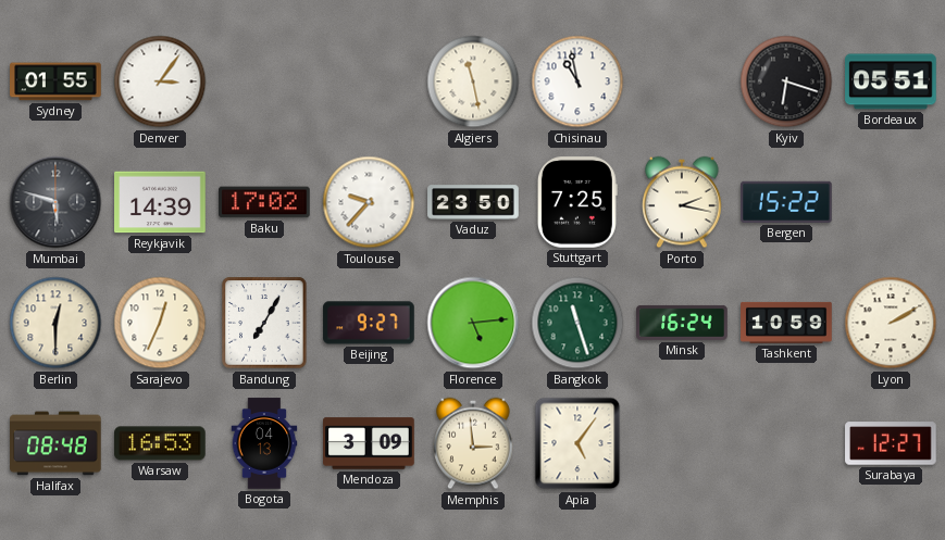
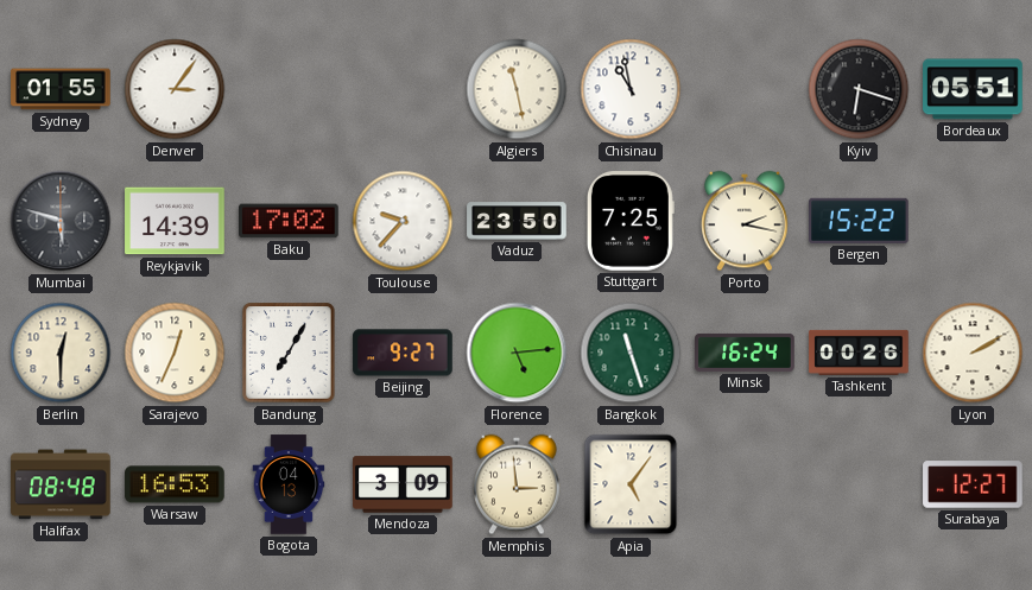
Tashkent: 10:59 -> 00:26 (859, 353)
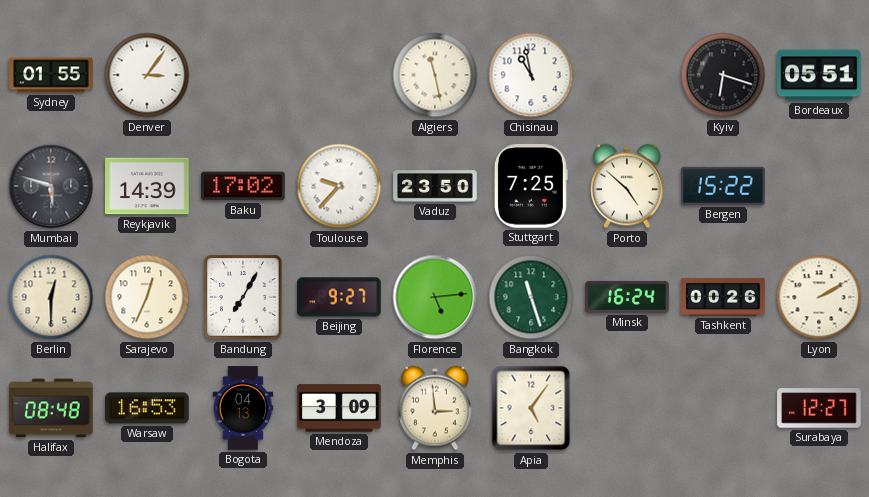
Porto: 2:17 -> 4:52 (628, 186)
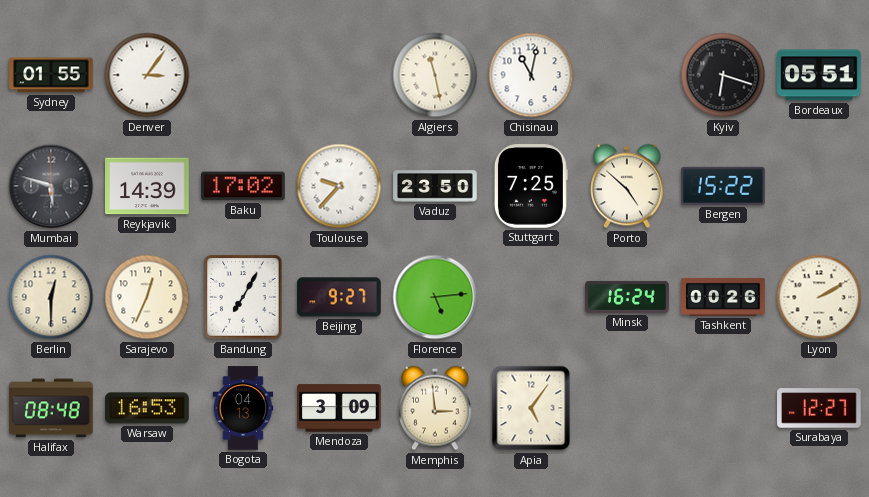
Chisinau: 10:58 -> 11:02 (531, 75)
Bangkok: 11:27 -> none (531, 297)
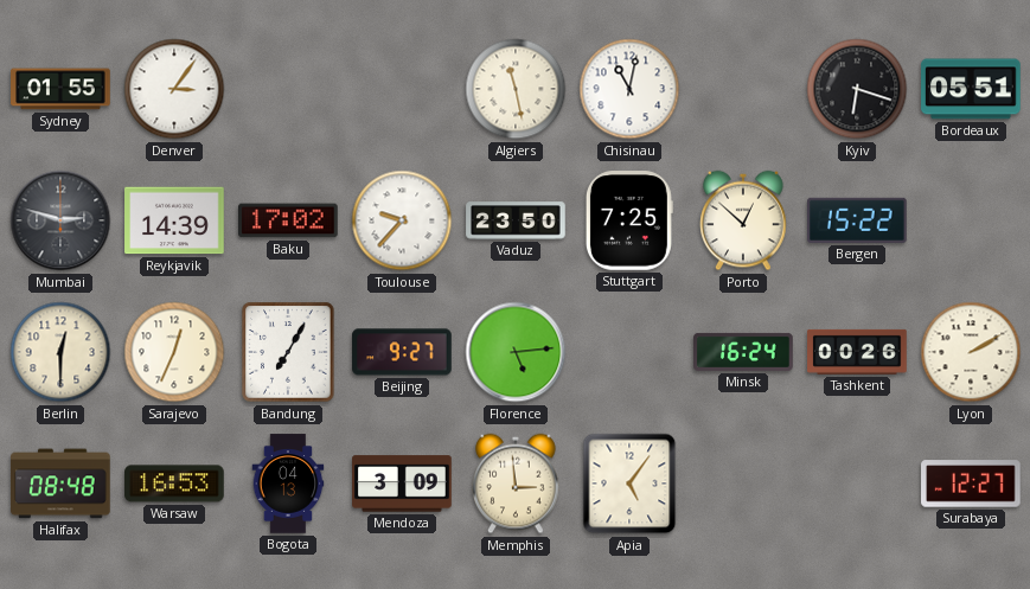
Mumbai: 5:48 -> 2:48 (60, 220)
Porto: 4:52 -> 12:52 (744, 220)
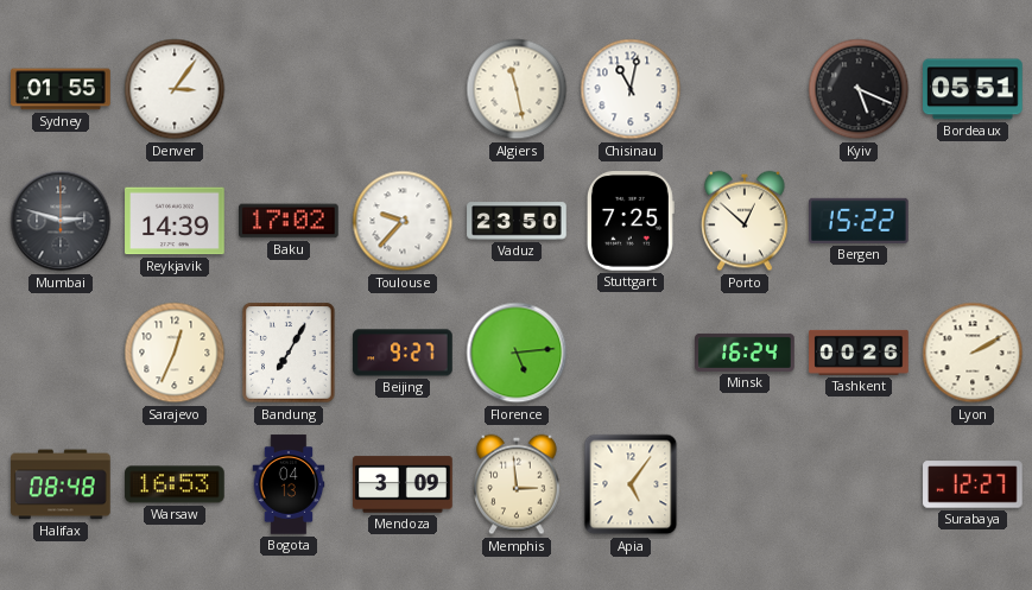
Kyiv: 6:18 -> 5:19 (859, 89)
Berlin: 12:30 -> none (60, 352)
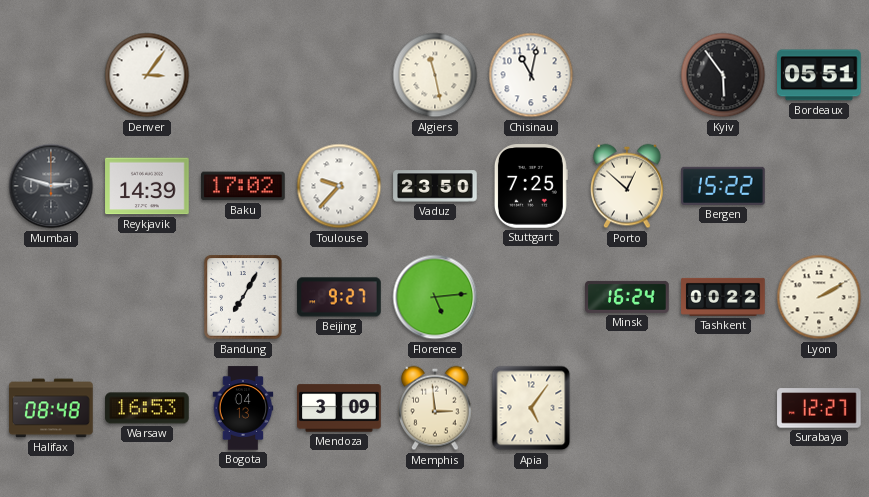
Sydney: 01:55 -> none (61, 89)
Kyiv: 5:19 -> 5:54 (723, 75)
Sarajevo: 12:34 -> none (175, 353)
Tashkent: 00:26 -> 00:22 (723, 297)
